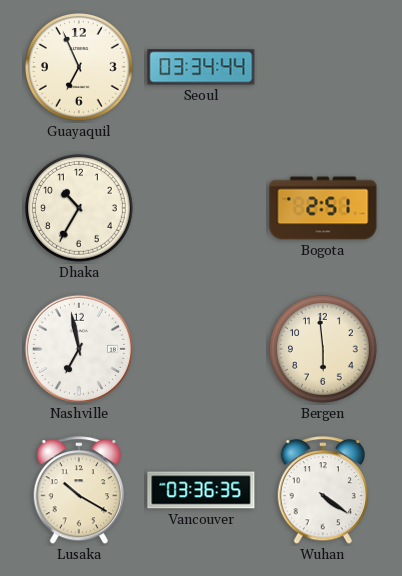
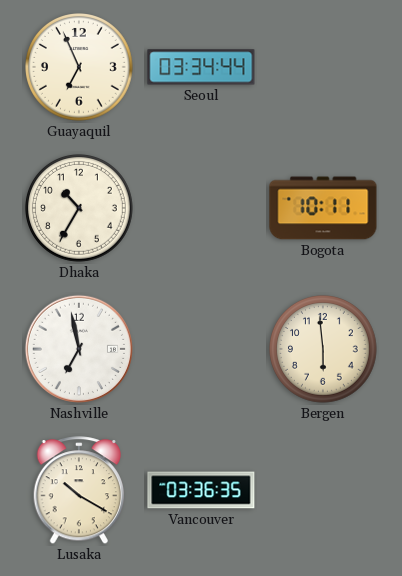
Bogota: 2:51 -> 10:11 (323, 208)
Wuhan: 4:21 -> none (322, 491)
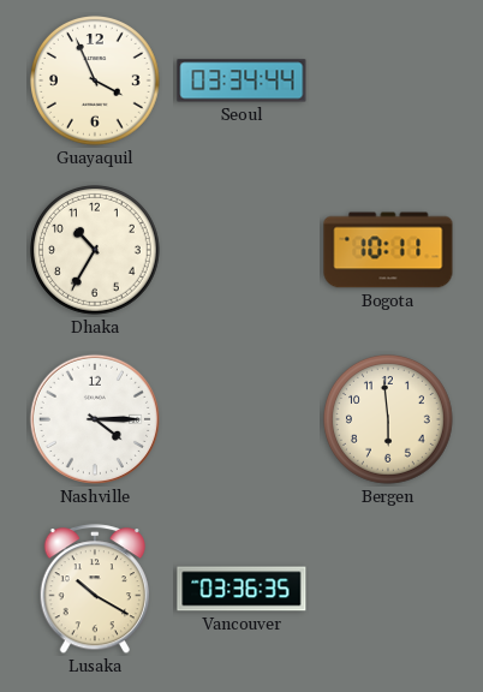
Guayaquil: 6:56 -> 3:56 (96, 82)
Nashville: 6:58 -> 4:15 (95, 419)
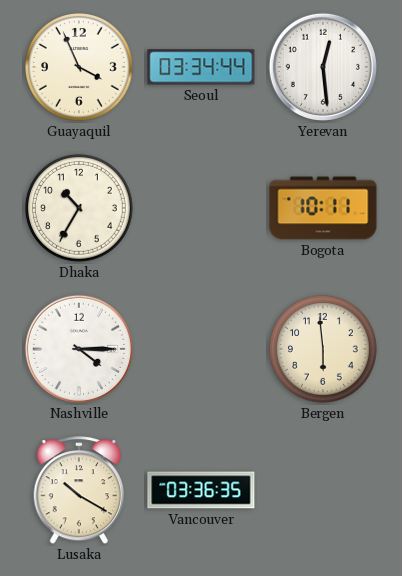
Yerevan: none -> 12:29 (323, 67)
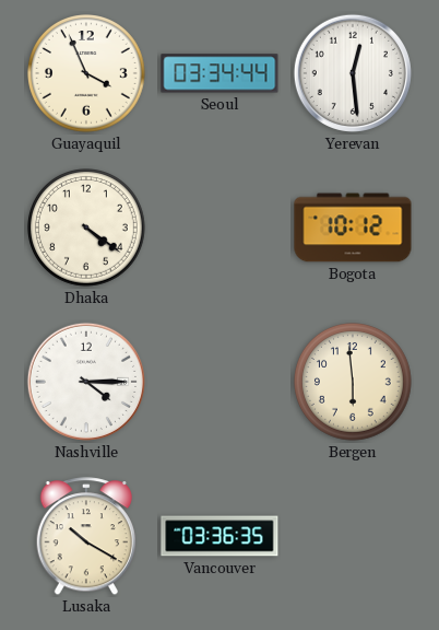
Dhaka: 10:35 -> 4:21 (87, 229)
Bogota: 10:11 -> 10:12 (353, 227)
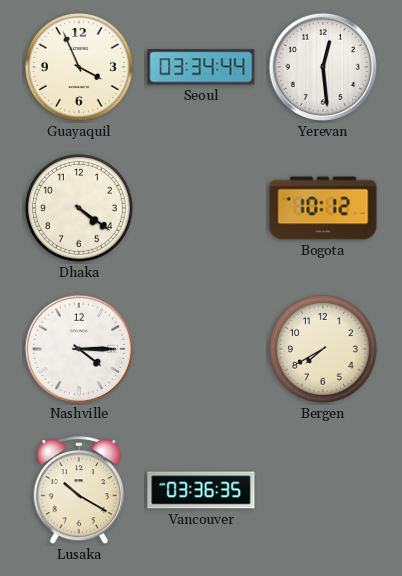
Bergen: 5:59 -> 7:40 (324, 350)
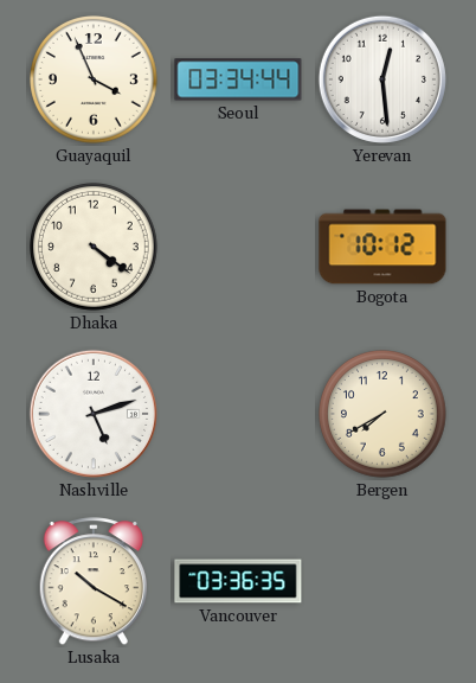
Nashville: 4:15 -> 5:12 (94, 414)
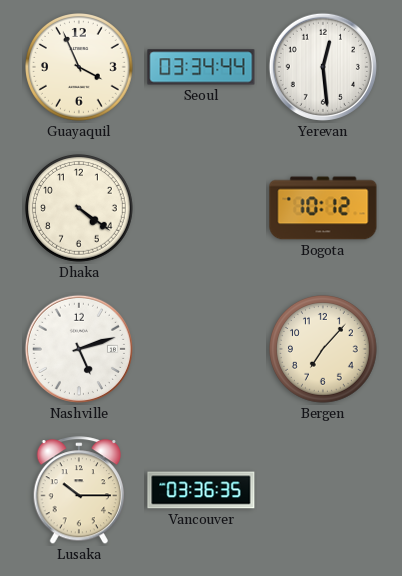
Bergen: 7:40 -> 7:07 (324, 350)
Lusaka: 10:20 -> 10:15 (78, 491)
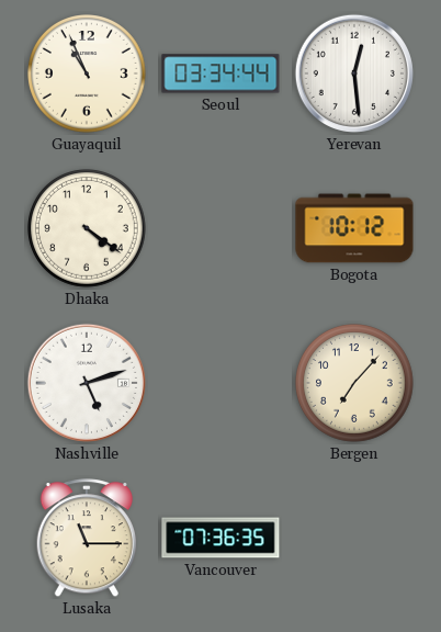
Guayaquil: 3:56 -> 10:56 (88, 75)
Lusaka: 10:15 -> 11:15 (86, 539)
Vancouver: 03:36 -> 07:36 (220, 538)
